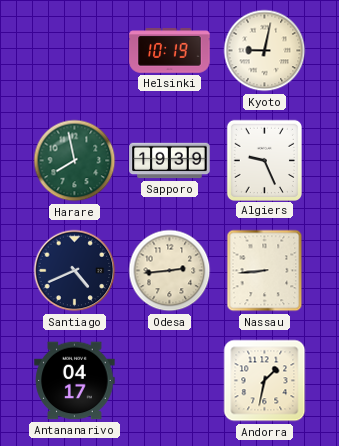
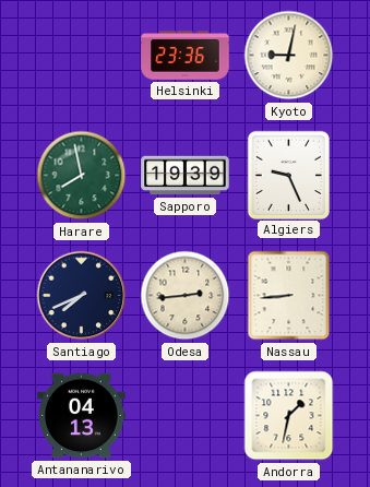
Helsinki: 10:19 -> 23:36 (186, 56)
Santiago: 4:41 -> 7:41 (82, 296)
Antananarivo: 04:17 -> 04:13 (82, 416)
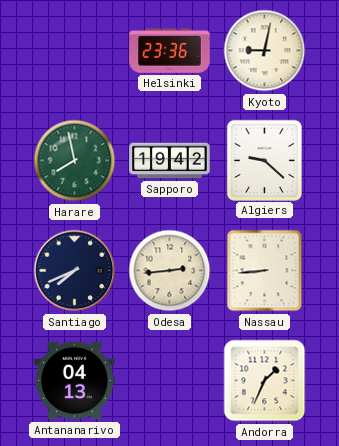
Sapporo: 19:39 -> 19:42 (170, 161)
Algiers: 9:26 -> 9:22 (264, 160)
Andorra: 1:32 -> 1:34 (265, 381)
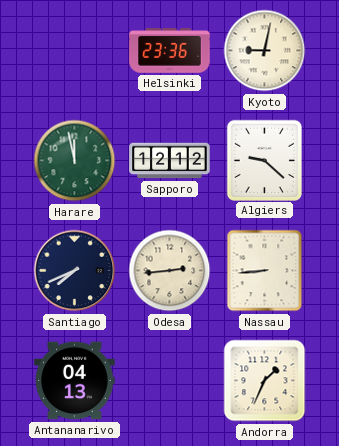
Harare: 7:58 -> 11:58 (75, 161)
Sapporo: 19:42 -> 12:12 (170, 161)
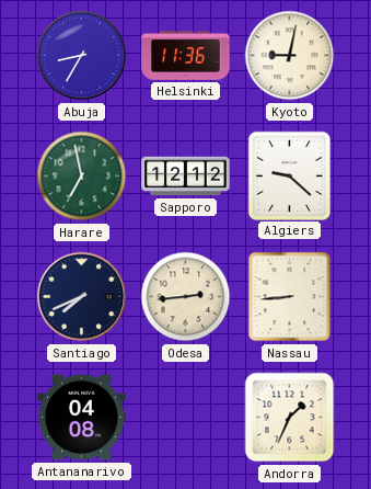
Abuja: none -> 8:35 (82, 56)
Helsinki: 23:36 -> 11:36 (186, 56)
Harare: 11:58 -> 6:58 (82, 177)
Antananarivo: 04:13 -> 04:08 (82, 418)
